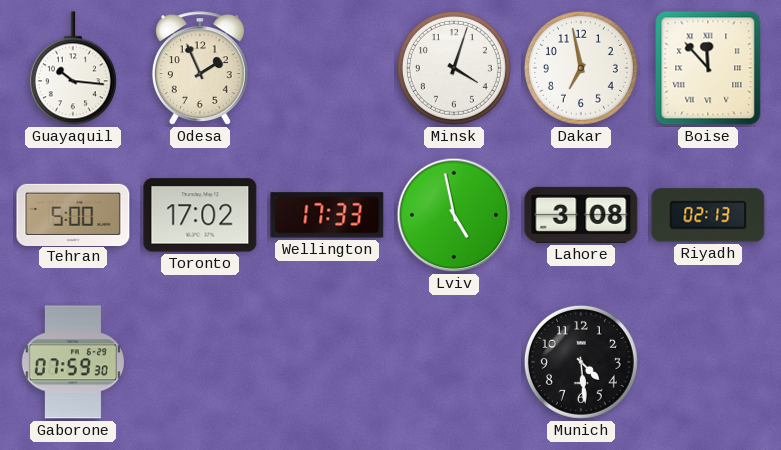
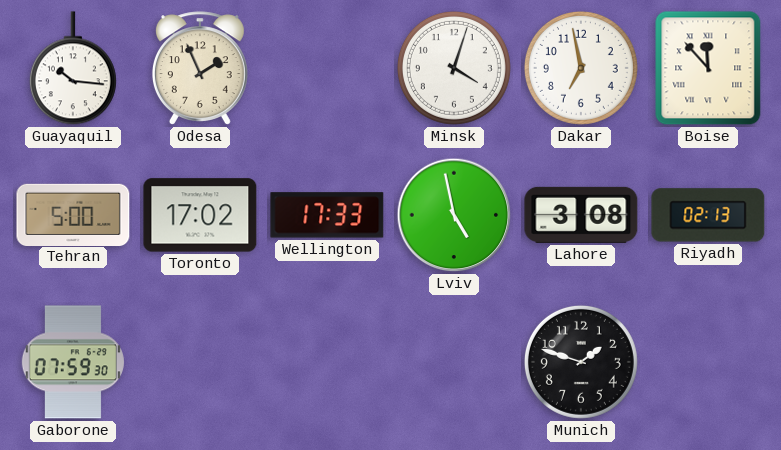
Munich: 4:29 -> 1:48 (581, 362)
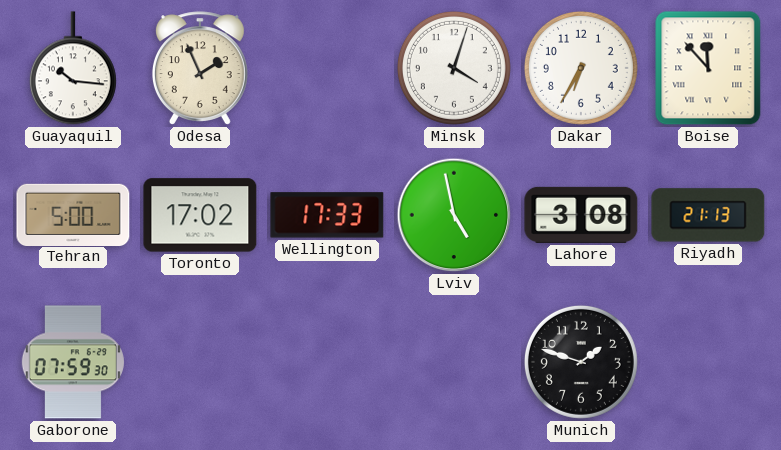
Dakar: 6:58 -> 6:35 (581, 68)
Riyadh: 02:13 -> 21:13 (708, 215)
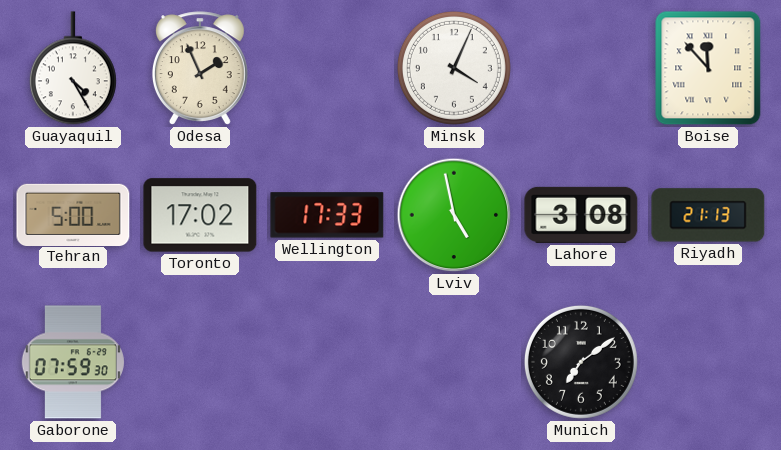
Guayaquil: 10:16 -> 4:25 (73, 68)
Minsk: 4:03 -> 4:04 (454, 68)
Dakar: 6:35 -> none (581, 68)
Munich: 1:48 -> 7:09 (581, 362)
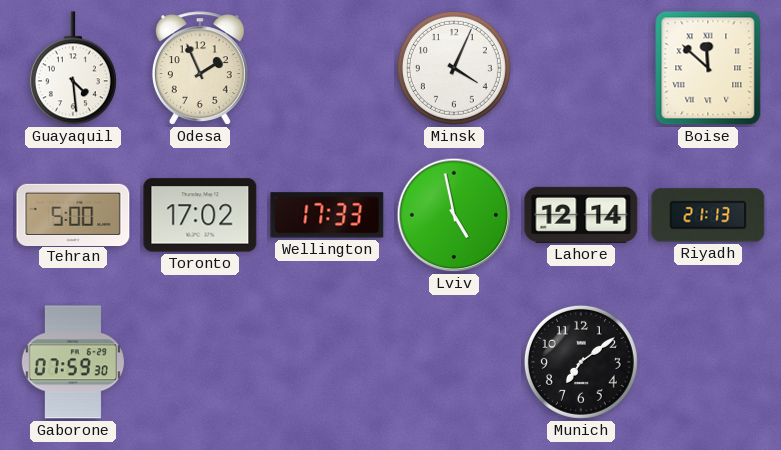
Guayaquil: 4:25 -> 4:29 (73, 68)
Boise: 11:53 -> 11:52 (708, 68)
Lahore: 3:08 -> 12:14 (581, 215)
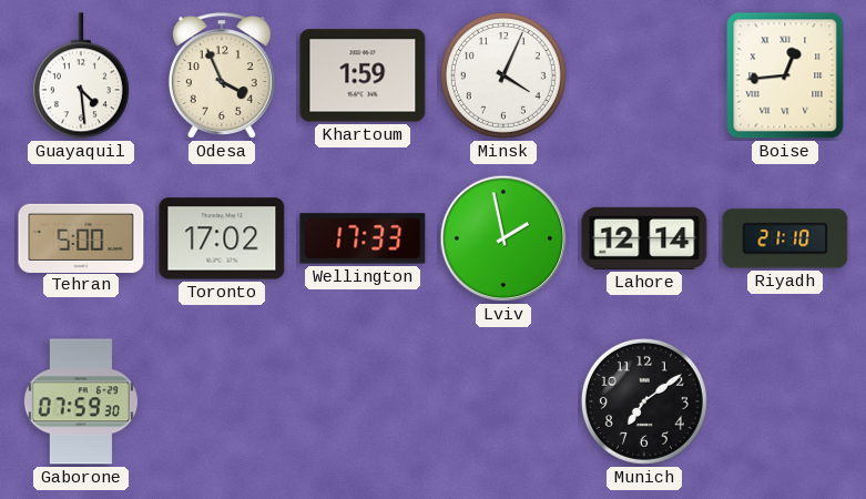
Odesa: 1:56 -> 3:56 (222, 75)
Khartoum: none -> 1:59 (363, 75)
Boise: 11:52 -> 12:44 (785, 75)
Lviv: 4:58 -> 1:58 (503, 238)
Riyadh: 21:13 -> 21:10 (785, 238)
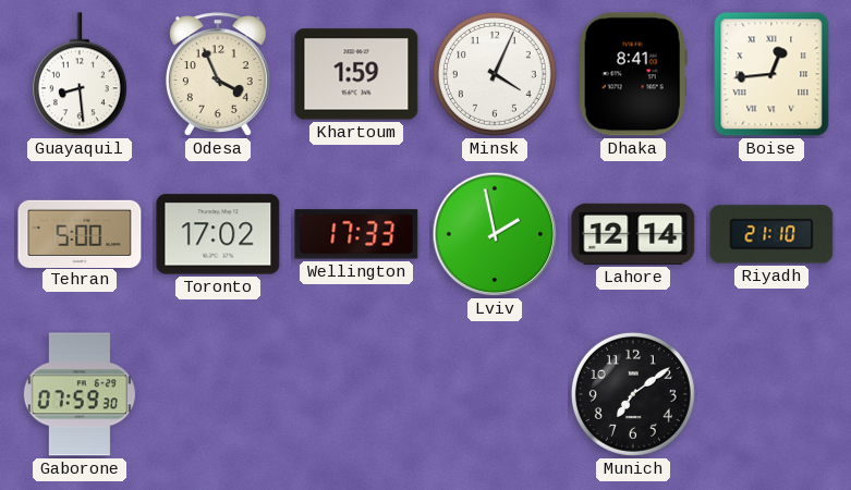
Guayaquil: 4:29 -> 8:29 (80, 74)
Dhaka: none -> 8:41 (633, 74)
